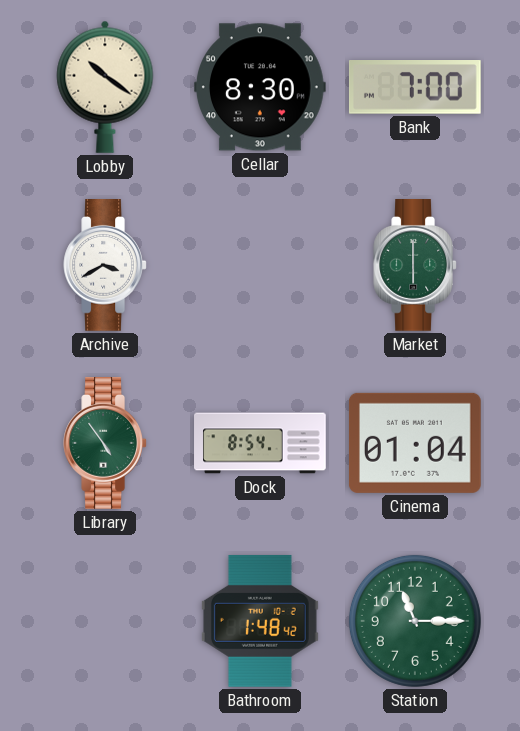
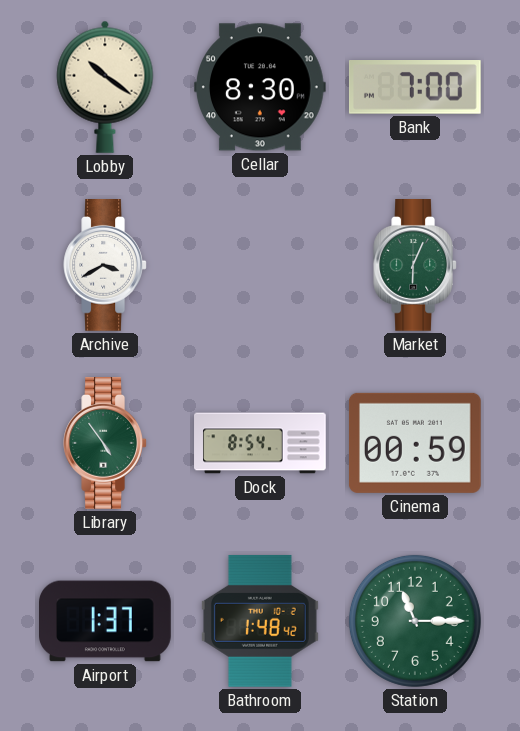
Market: 6:00 -> 6:04 (415, 266)
Cinema: 01:04 -> 00:59 (415, 443)
Airport: none -> 1:37 (106, 621)
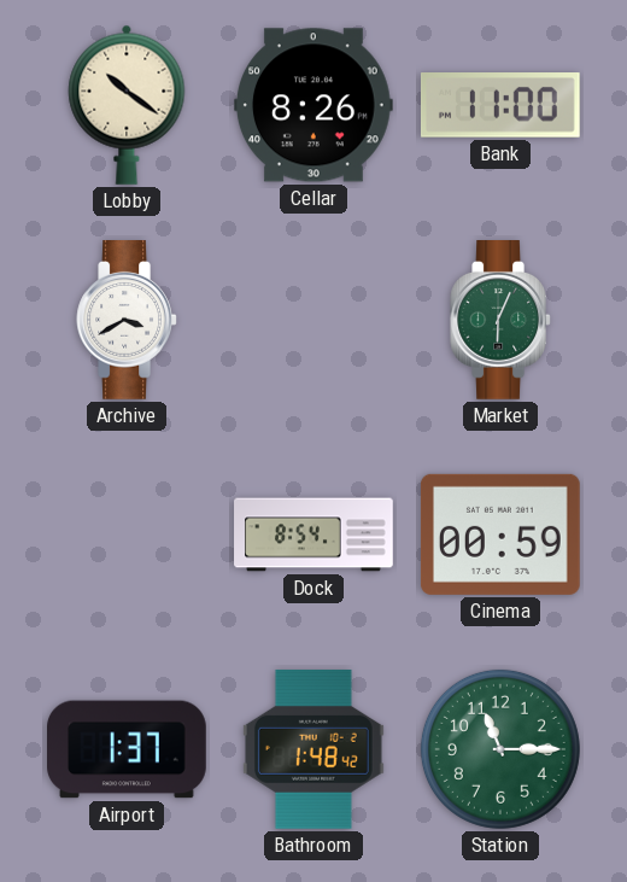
Cellar: 8:30 -> 8:26 (315, 105)
Bank: 7:00 -> 11:00 (500, 106)
Library: 4:54 -> none (105, 444)
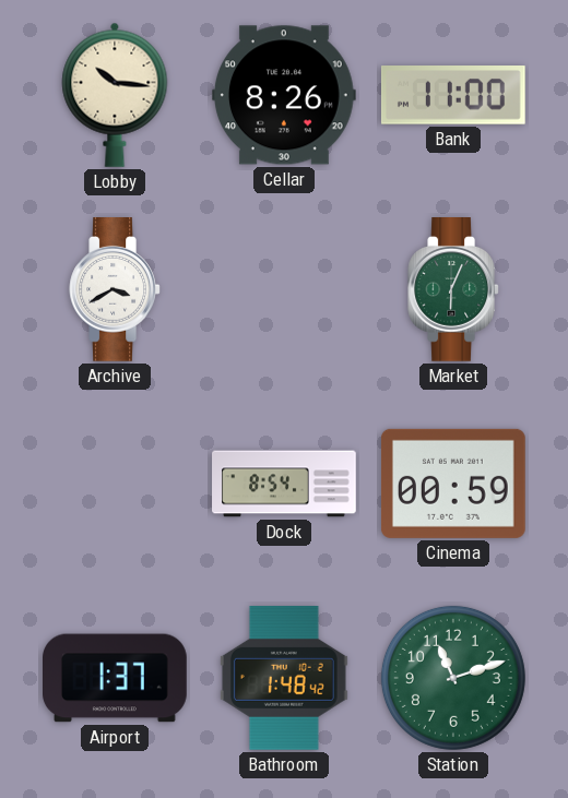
Lobby: 10:21 -> 10:16 (115, 95)
Station: 11:15 -> 11:12 (453, 678)
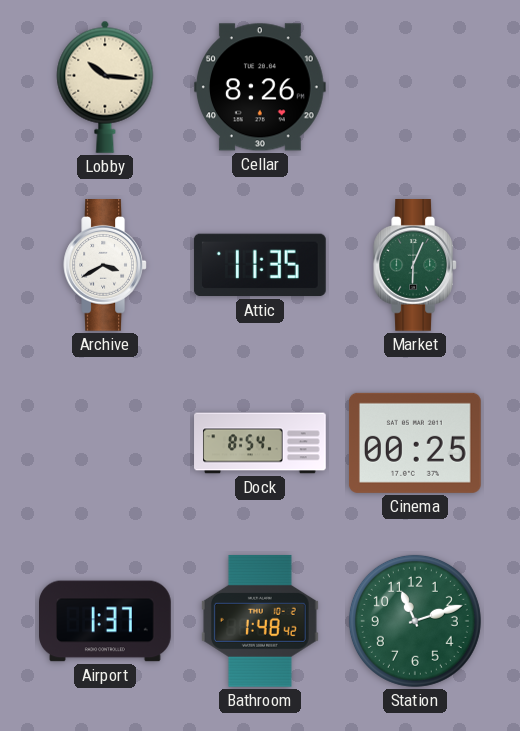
Bank: 11:00 -> none (453, 96)
Attic: none -> 11:35 (260, 265)
Cinema: 00:59 -> 00:25 (415, 443)
